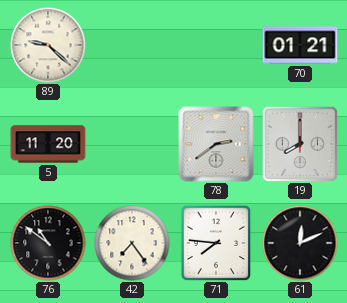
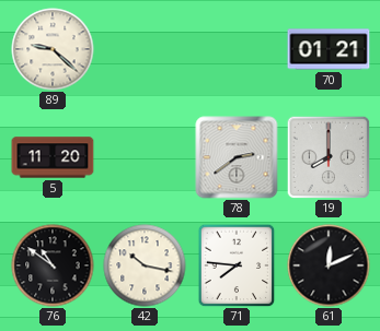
42: 7:24 -> 10:17 (145, 265)
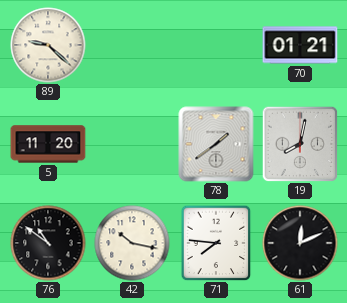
78: 2:39 -> 1:39 (216, 144)
19: 8:00 -> 8:02 (300, 144)
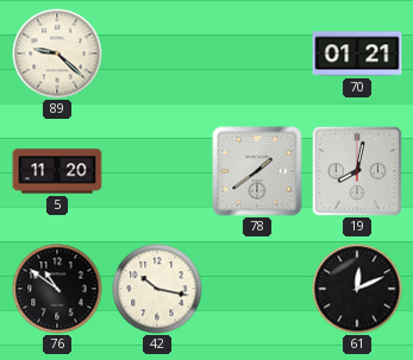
71: 7:46 -> none (216, 243)
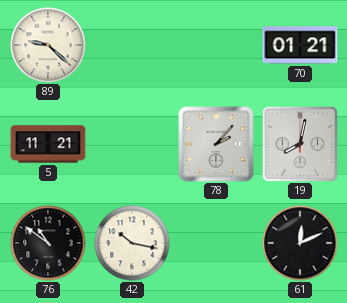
5: 11:20 -> 11:21 (48, 144)
78: 1:39 -> 2:07 (216, 144)
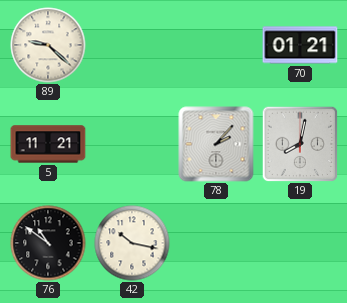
61: 12:11 -> none (300, 243)
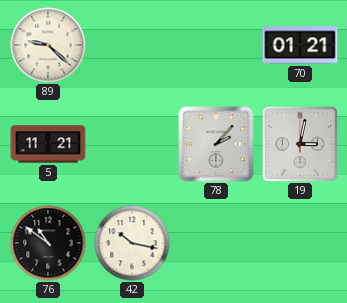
19: 8:02 -> 3:02 (300, 144)
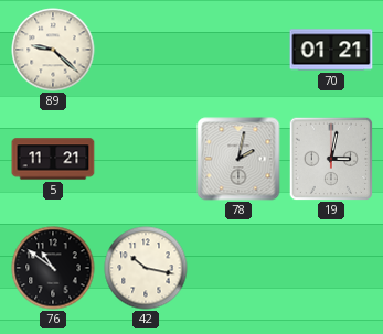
78: 2:07 -> 2:02 (238, 159)
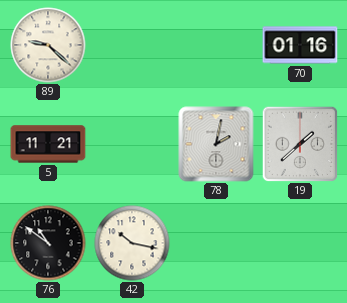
70: 01:21 -> 01:16 (300, 45)
19: 3:02 -> 1:38 (300, 144)
